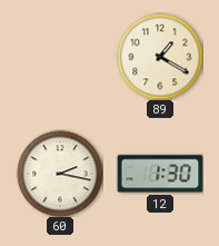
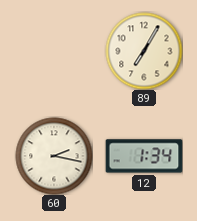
89: 1:20 -> 7:05 (144, 51)
12: 1:30 -> 1:34 (144, 156)
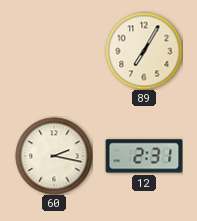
12: 1:34 -> 2:31 (144, 156)
